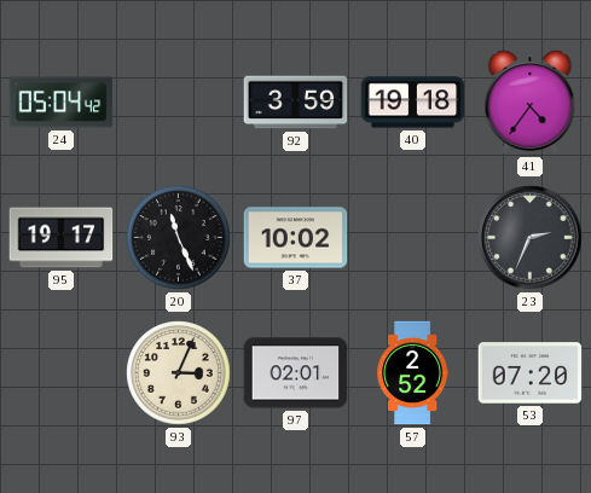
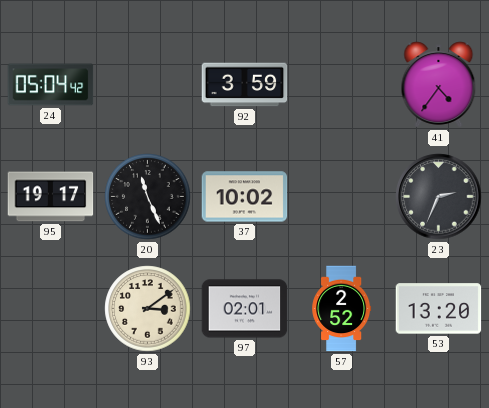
40: 19:18 -> none (413, 103)
93: 3:04 -> 3:09 (148, 309)
53: 07:20 -> 13:20 (439, 309)
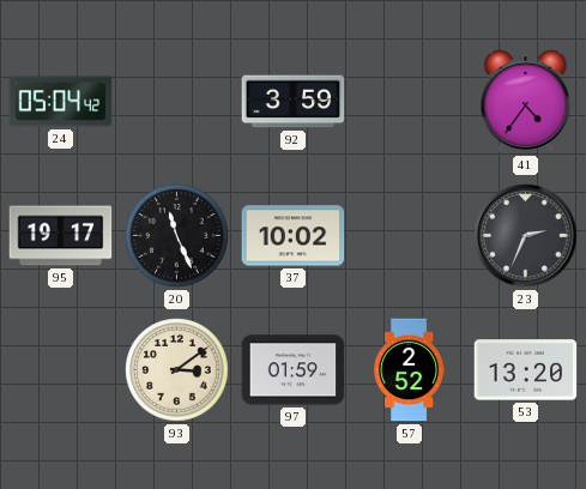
97: 02:01 -> 01:59 (294, 370)
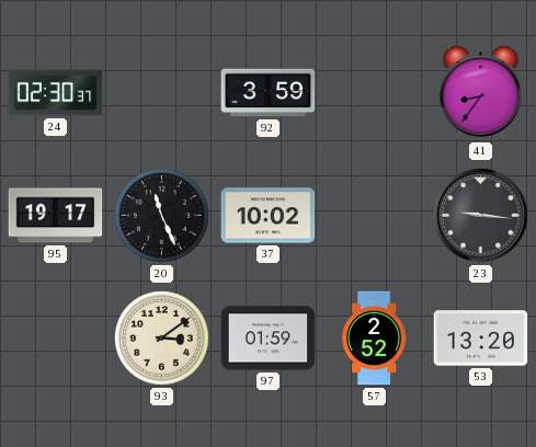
24: 05:04 -> 02:30 (56, 93)
41: 4:36 -> 8:36 (481, 93)
23: 2:34 -> 9:16 (481, 216)
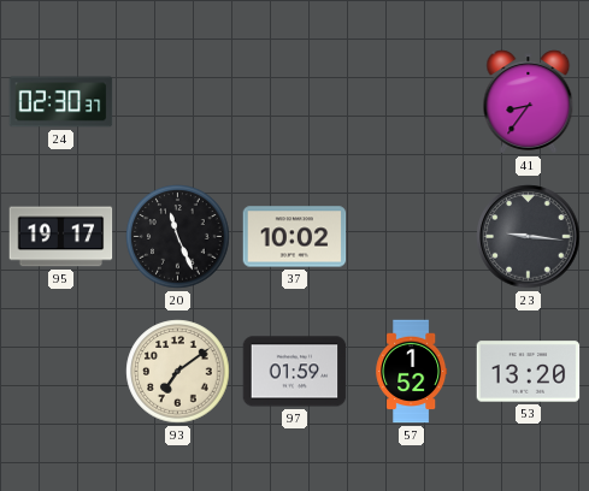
92: 3:59 -> none (269, 93)
93: 3:09 -> 7:09 (178, 372)
57: 2:52 -> 1:52 (412, 372)
